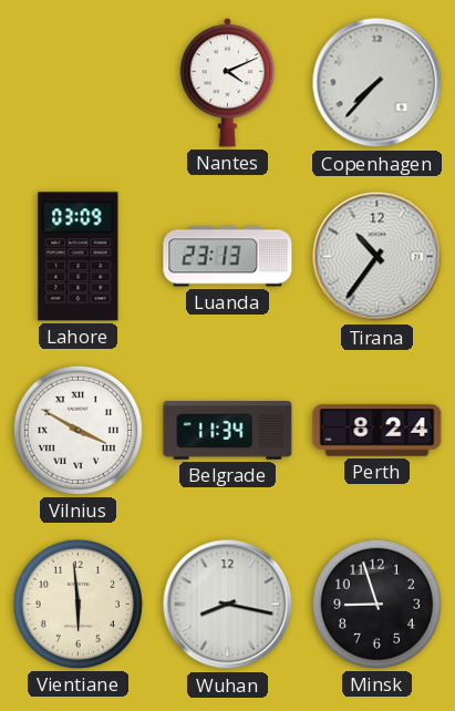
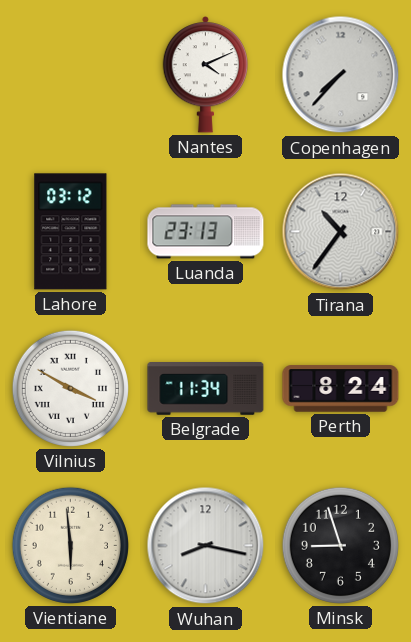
Lahore: 03:09 -> 03:12 (71, 232)
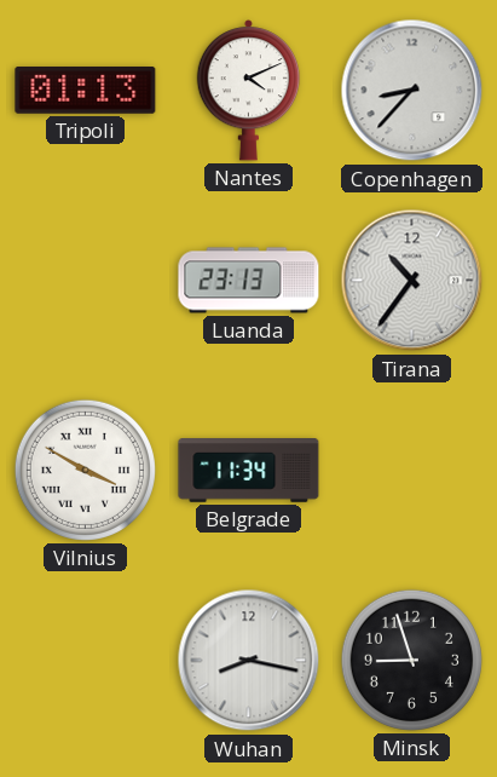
Tripoli: none -> 01:13 (86, 91)
Copenhagen: 7:37 -> 8:37 (412, 91)
Lahore: 03:12 -> none (71, 232)
Perth: 8:24 -> none (341, 389)
Vientiane: 5:59 -> none (70, 545)
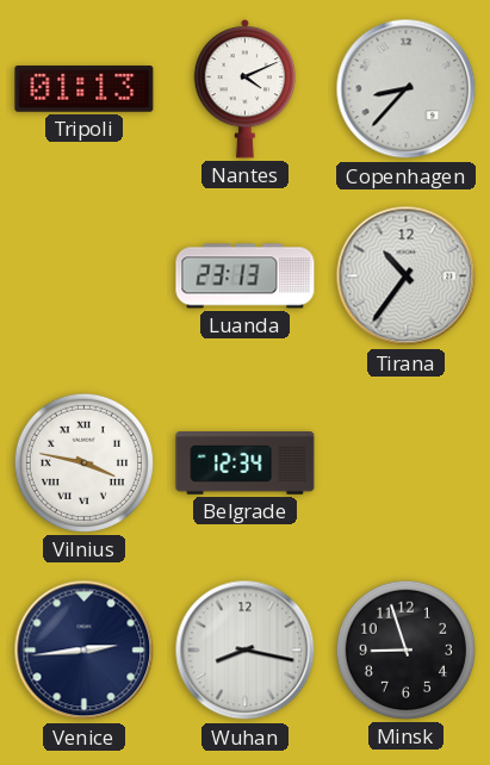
Vilnius: 3:50 -> 3:47 (83, 462)
Belgrade: 11:34 -> 12:34 (246, 464)
Venice: none -> 2:44 (85, 651)
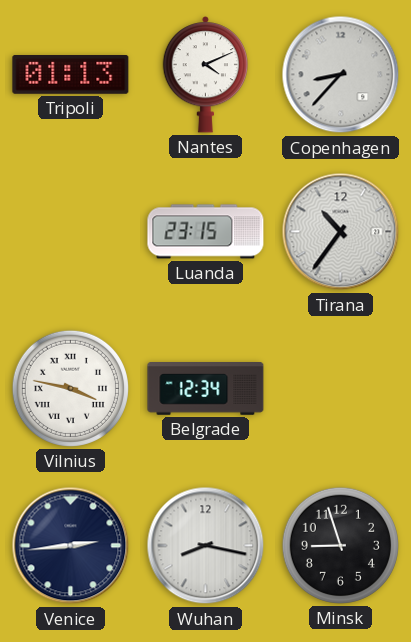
Luanda: 23:13 -> 23:15 (206, 232)
